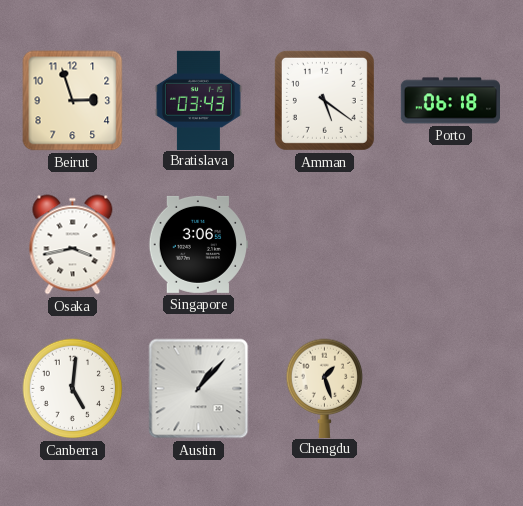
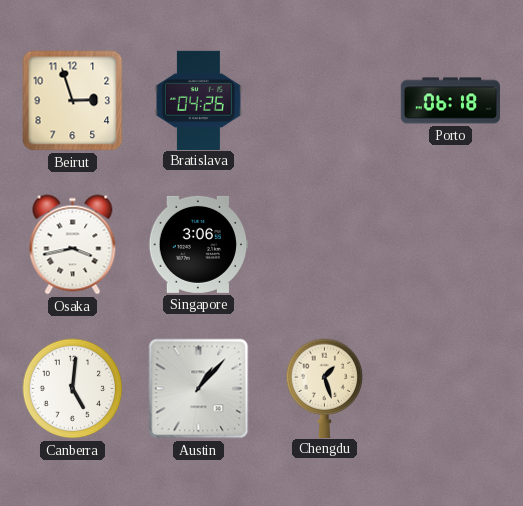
Bratislava: 03:43 -> 04:26 (198, 100)
Amman: 5:21 -> none (324, 100)
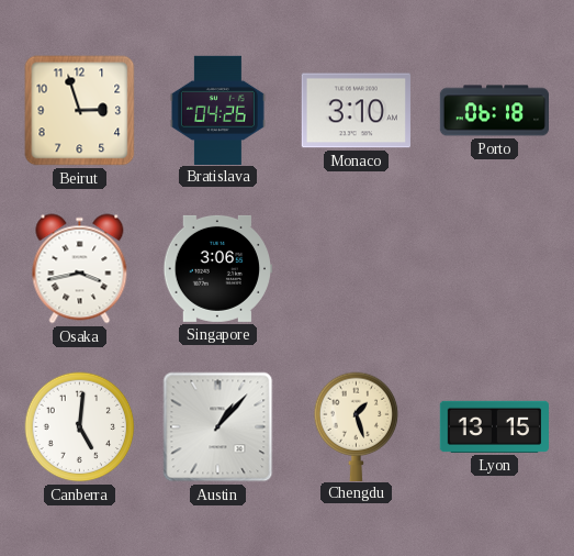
Monaco: none -> 3:10 (356, 111)
Lyon: none -> 13:15 (494, 426)
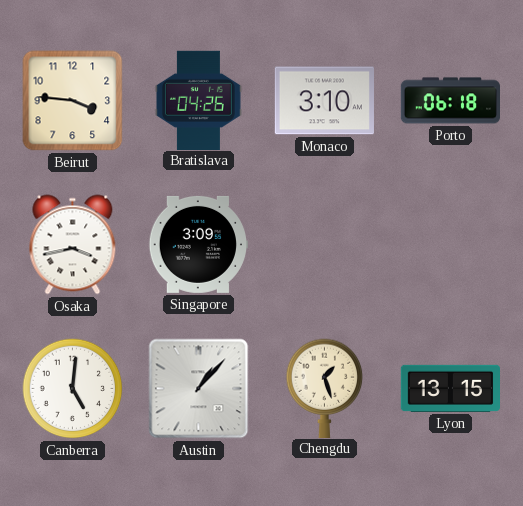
Beirut: 2:57 -> 3:46 (73, 101)
Singapore: 3:06 -> 3:09 (198, 244)
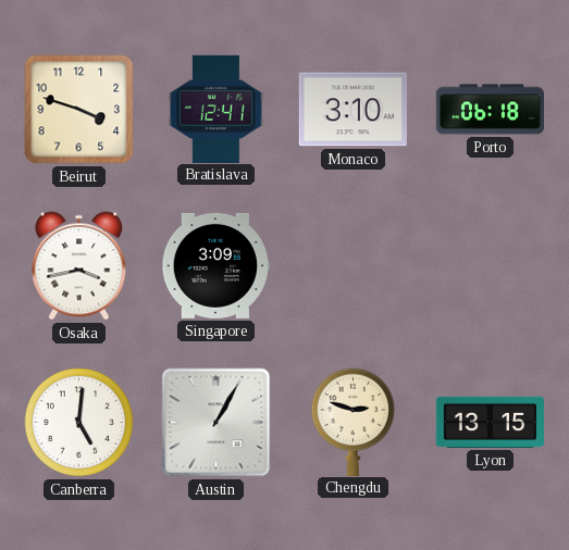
Beirut: 3:46 -> 3:48 (79, 110)
Bratislava: 04:26 -> 12:41 (215, 109)
Austin: 1:07 -> 1:05 (217, 423)
Chengdu: 1:27 -> 2:48 (354, 422)
